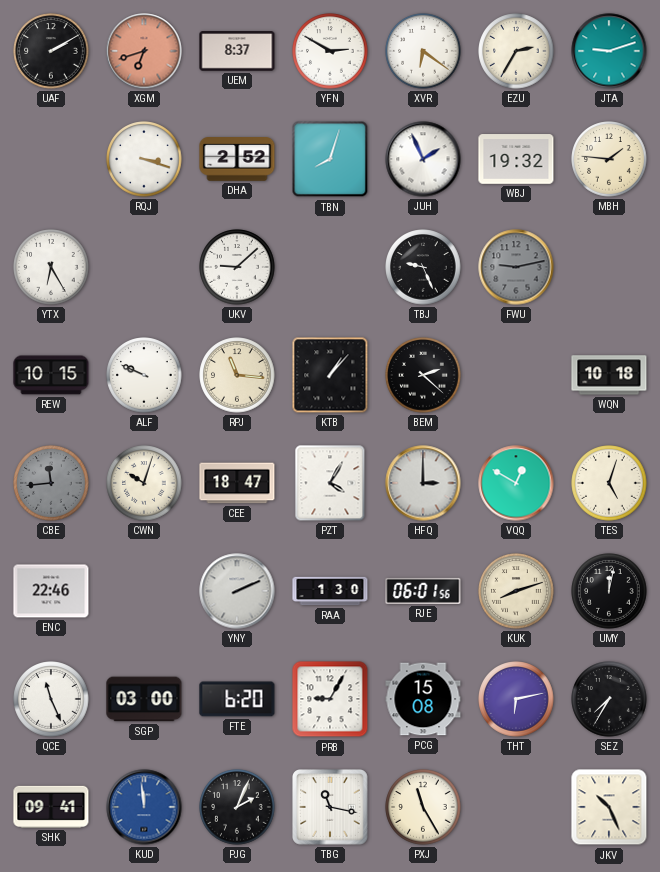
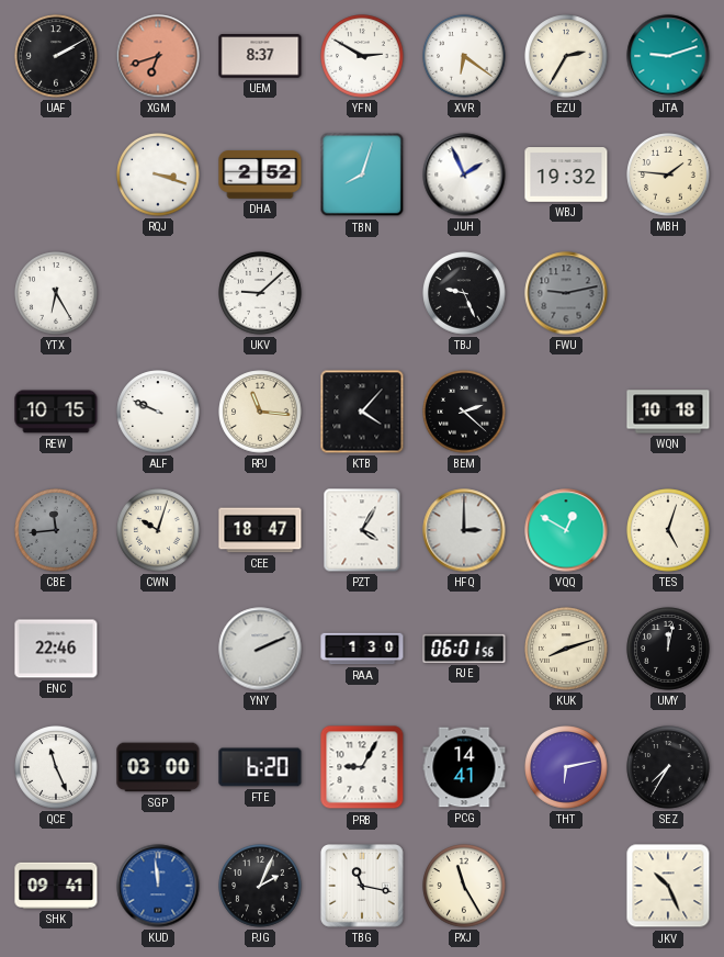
KTB: 1:07 -> 4:07 (362, 412)
PCG: 15:08 -> 14:41 (464, 767)
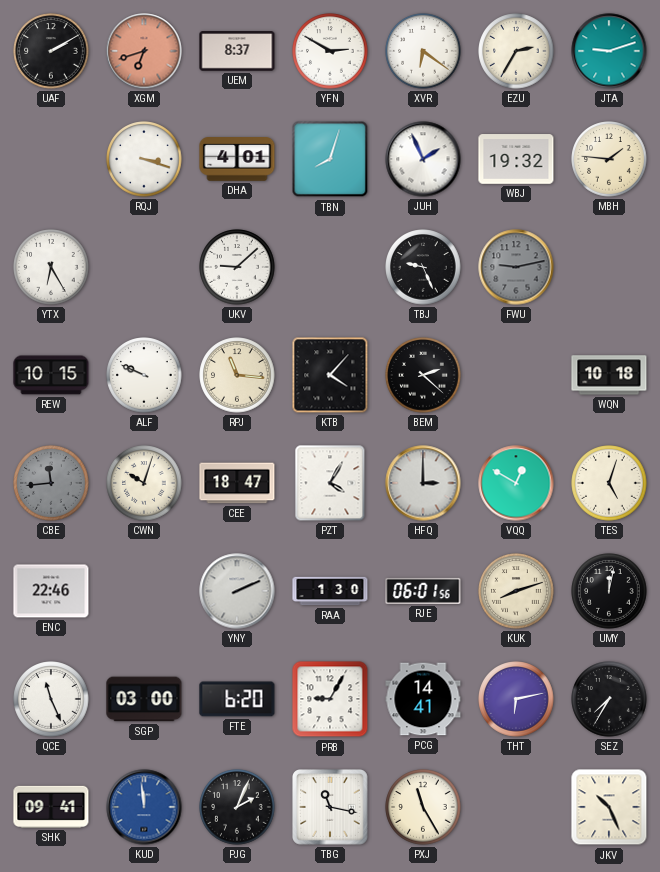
DHA: 2:52 -> 4:01 (237, 159)
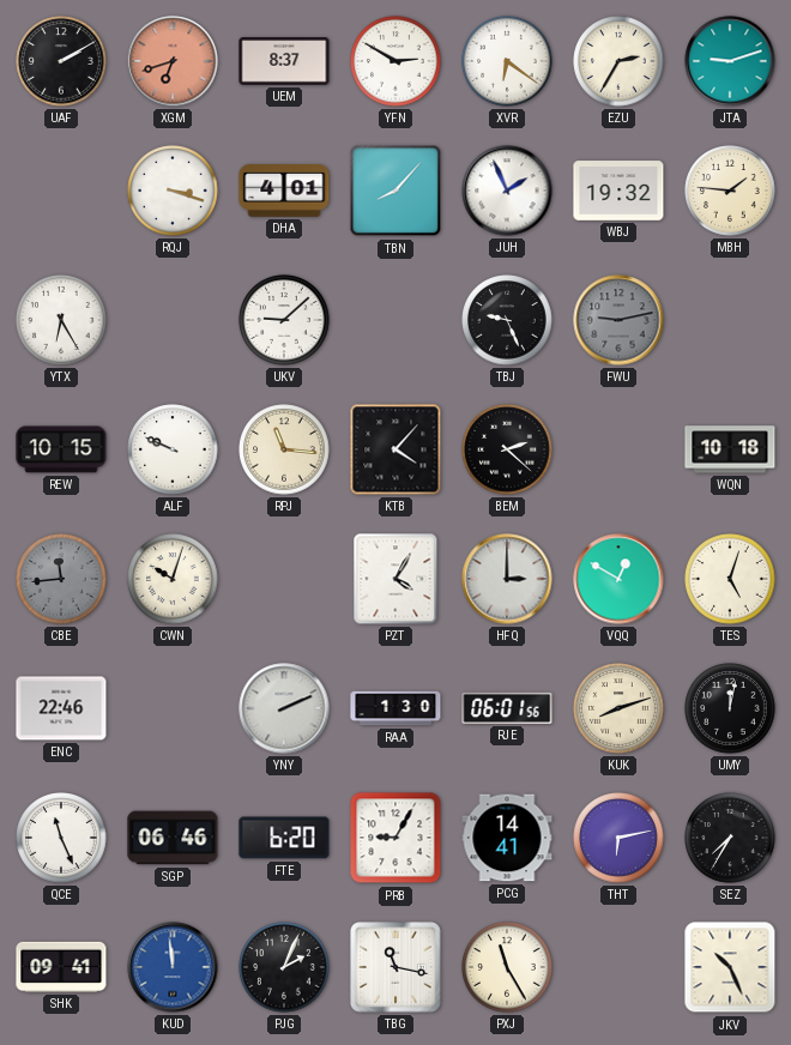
TBN: 8:03 -> 8:07 (395, 191)
CEE: 18:47 -> none (237, 483)
SGP: 03:00 -> 06:46 (173, 838)
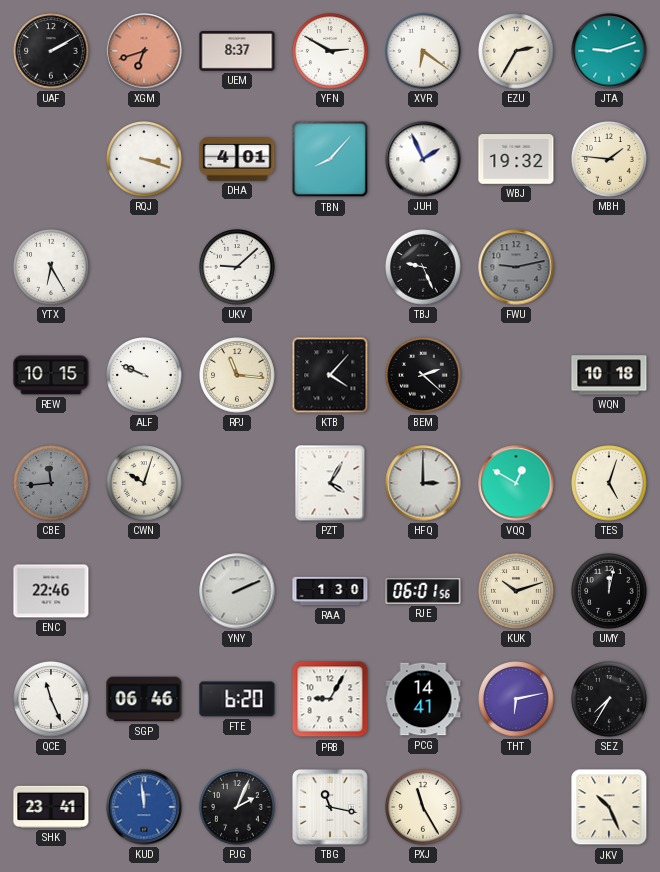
KUK: 8:12 -> 10:12 (516, 591)
SHK: 09:41 -> 23:41 (51, 807)
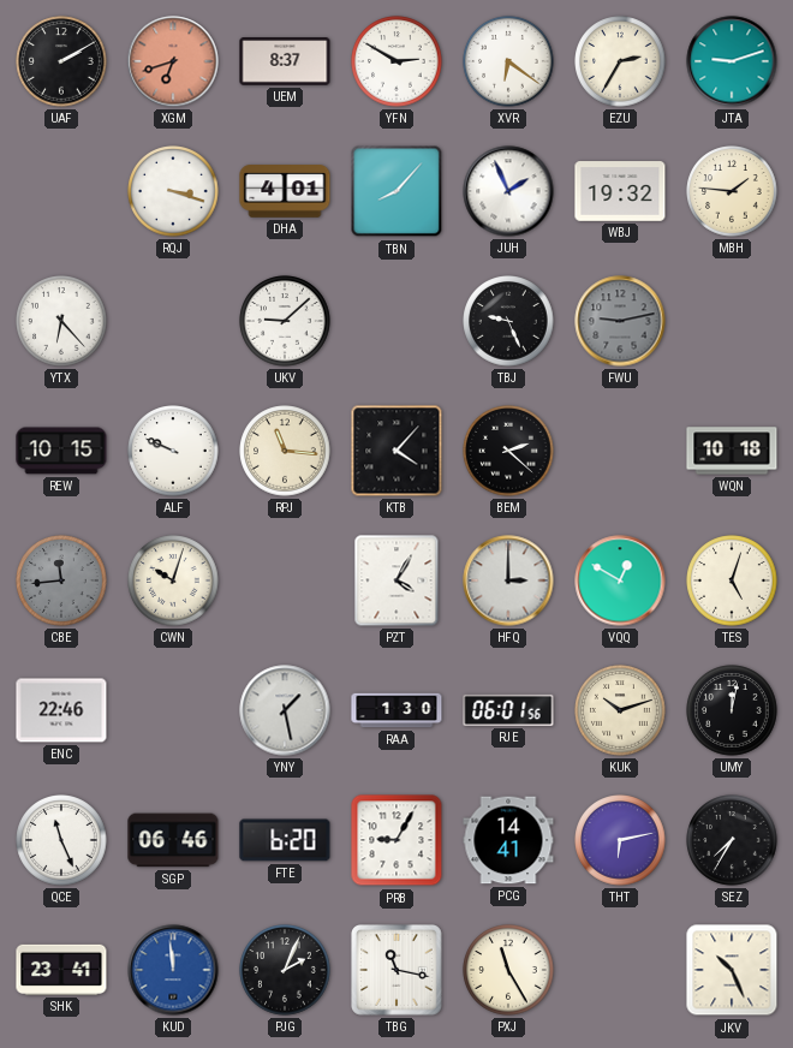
YTX: 6:25 -> 6:23 (61, 321)
YNY: 2:11 -> 1:28 (285, 710)
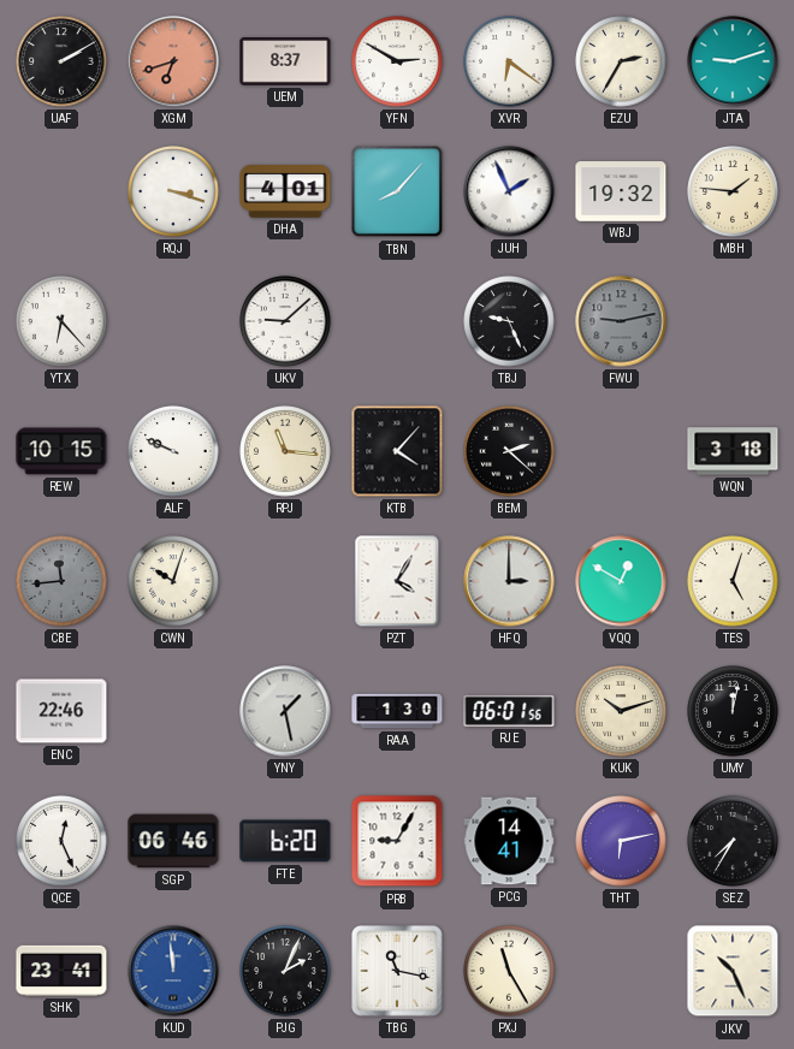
WQN: 10:18 -> 3:18 (733, 451)
QCE: 11:26 -> 12:26 (61, 841)
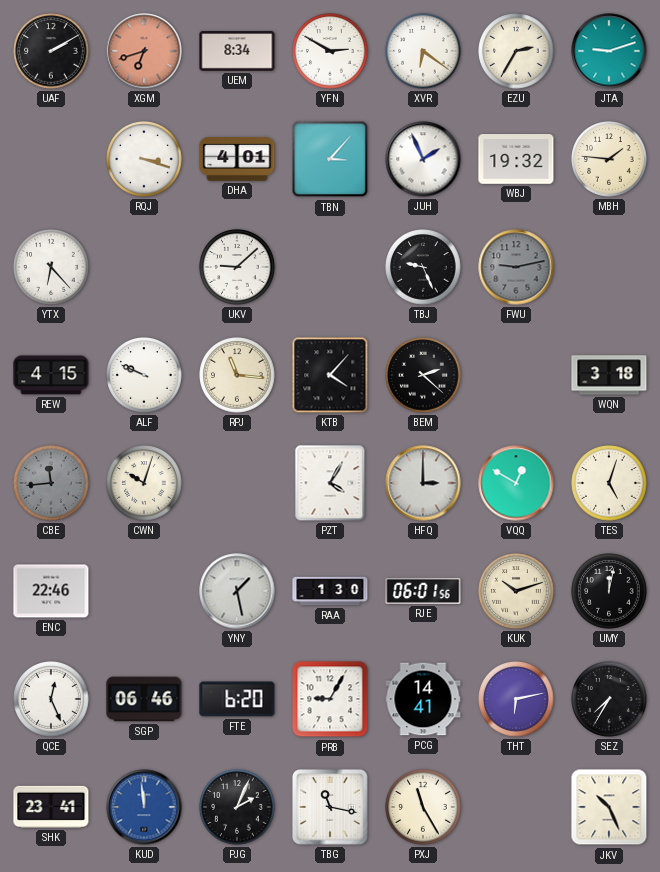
UEM: 8:37 -> 8:34 (237, 51)
TBN: 8:07 -> 3:07 (330, 159)
REW: 10:15 -> 4:15 (51, 375)
